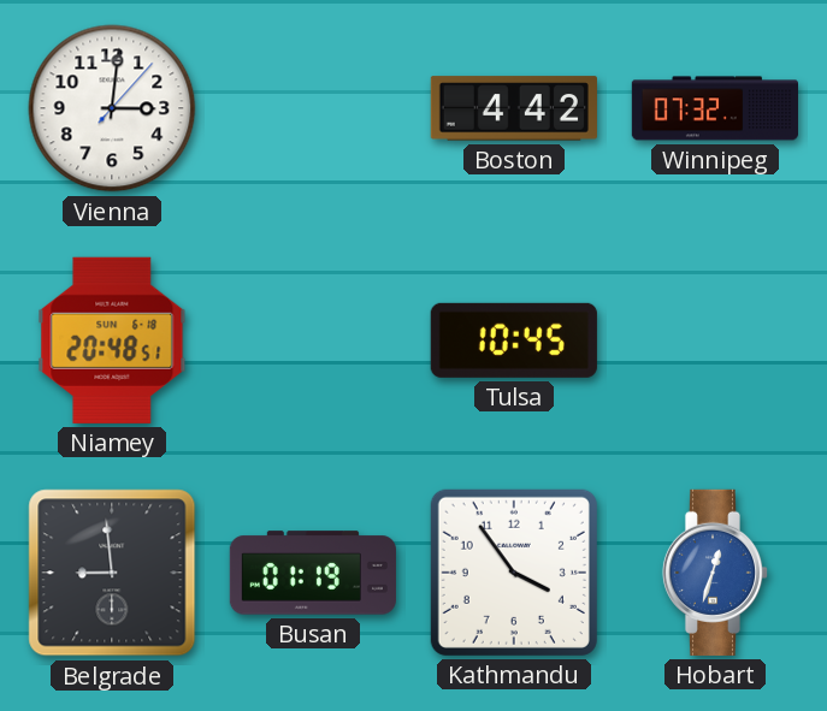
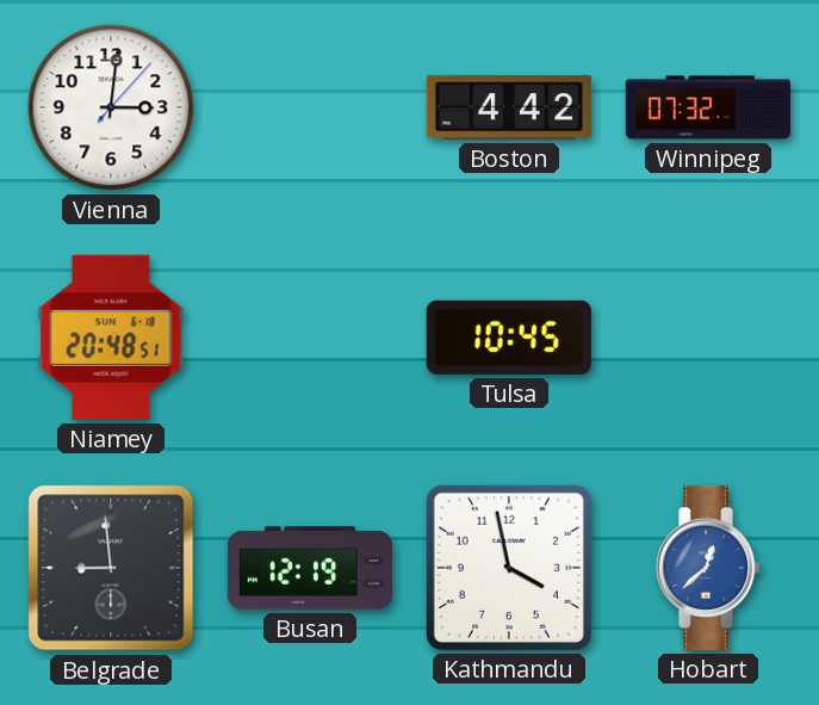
Busan: 01:19 -> 12:19 (310, 568)
Kathmandu: 3:54 -> 3:58 (509, 568)
Hobart: 12:33 -> 12:38 (708, 568)
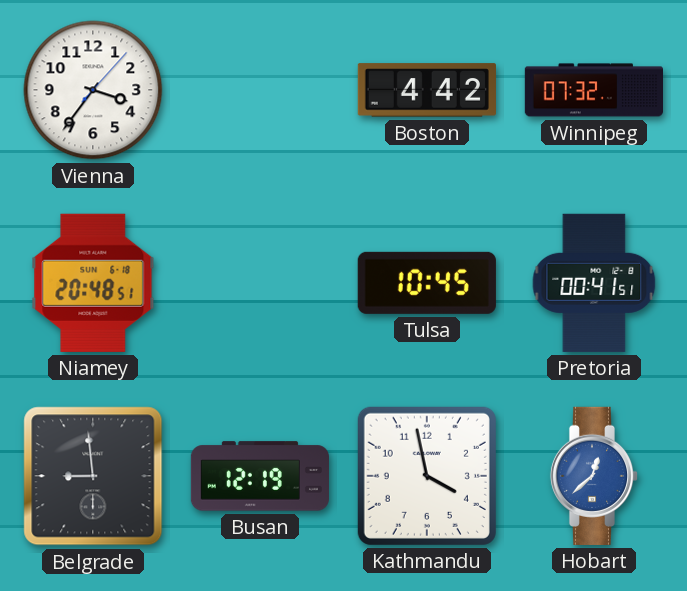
Vienna: 3:01 -> 3:36 (93, 90)
Pretoria: none -> 00:41 (594, 283)
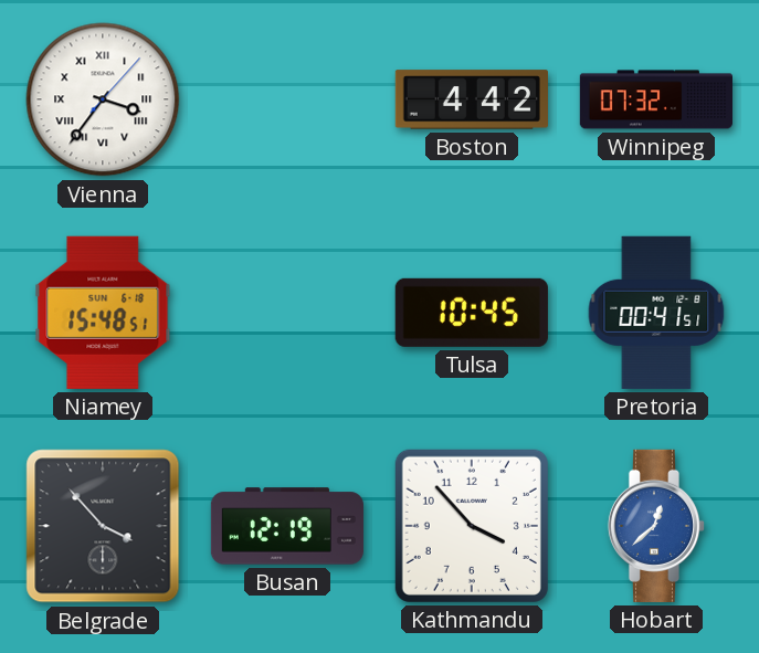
Vienna numerals: Arabic -> Roman (103, 99)
Niamey: 20:48 -> 15:48 (103, 313)
Belgrade: 8:59 -> 3:53 (103, 526)
Kathmandu: 3:58 -> 3:53 (472, 526)
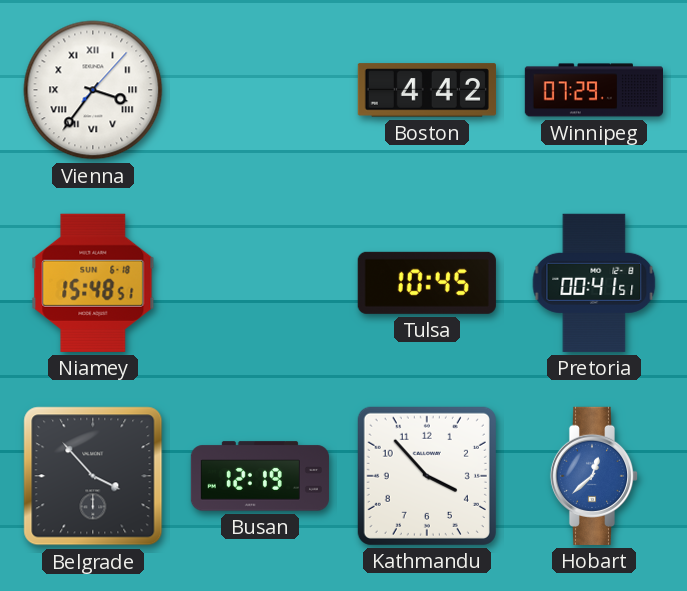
Winnipeg: 07:32 -> 07:29 (593, 90)
